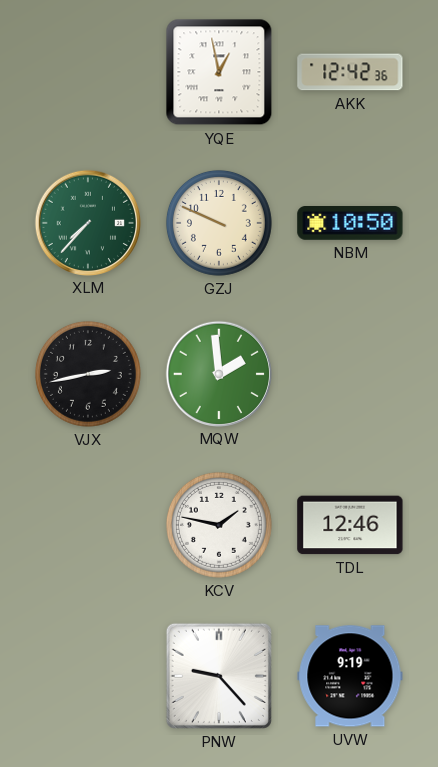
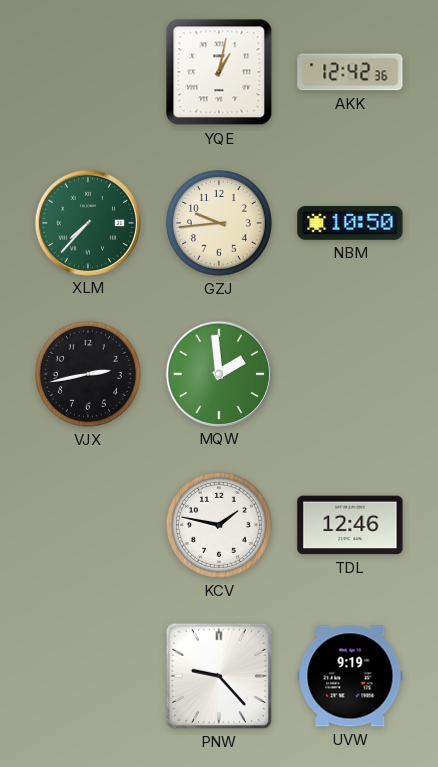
YQE: 12:58 -> 1:02 (219, 72)
GZJ: 9:49 -> 9:44 (219, 223)
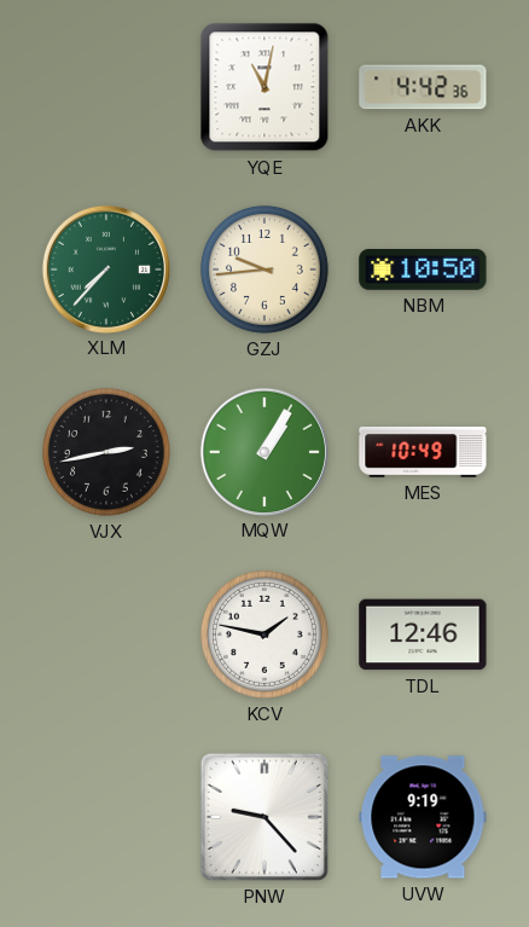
YQE: 1:02 -> 11:02 (264, 87)
AKK: 12:42 -> 4:42 (423, 87)
MQW: 1:59 -> 1:05 (263, 451)
MES: none -> 10:49 (423, 453)
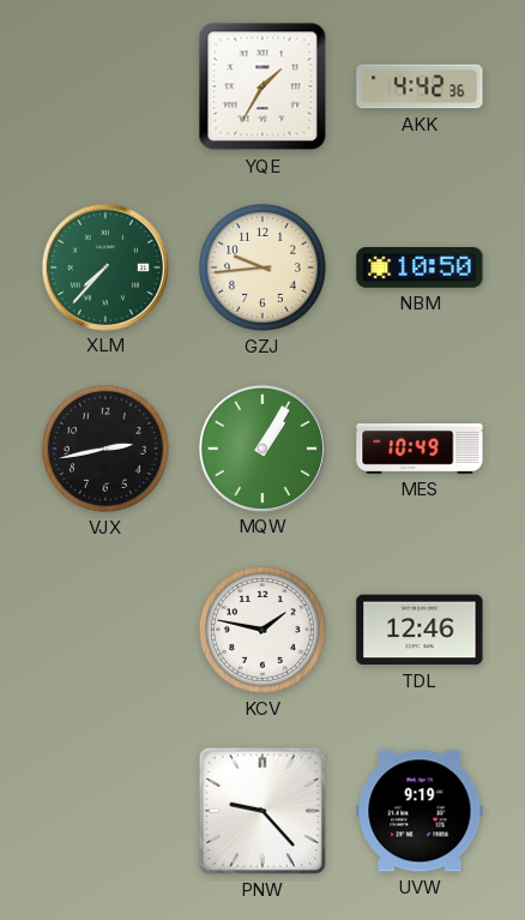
YQE: 11:02 -> 1:35 (262, 86)
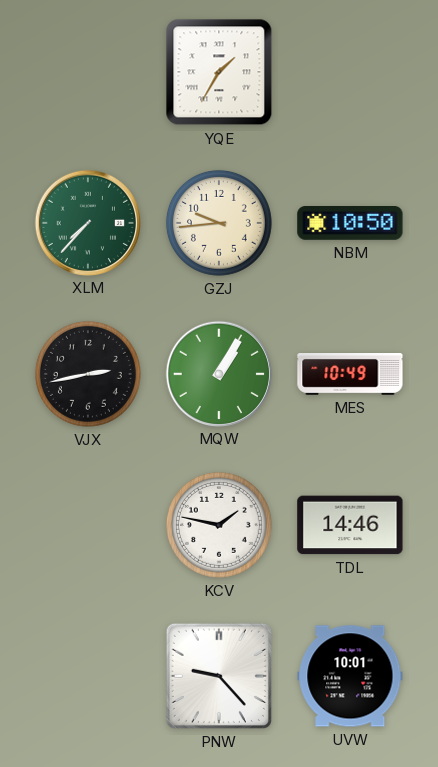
AKK: 4:42 -> none (420, 86)
TDL: 12:46 -> 14:46 (350, 525)
UVW: 9:19 -> 10:01 (350, 676)
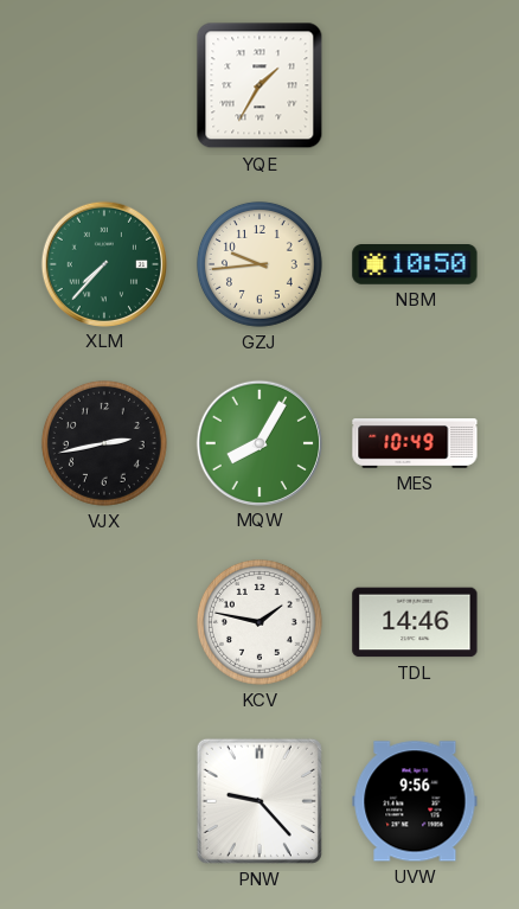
MQW: 1:05 -> 8:05 (258, 442)
UVW: 10:01 -> 9:56 (415, 801)
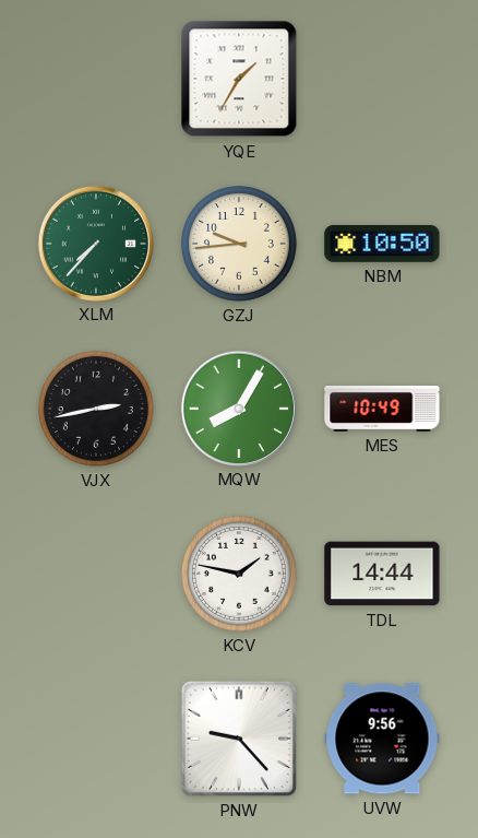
TDL: 14:46 -> 14:44 (382, 574)
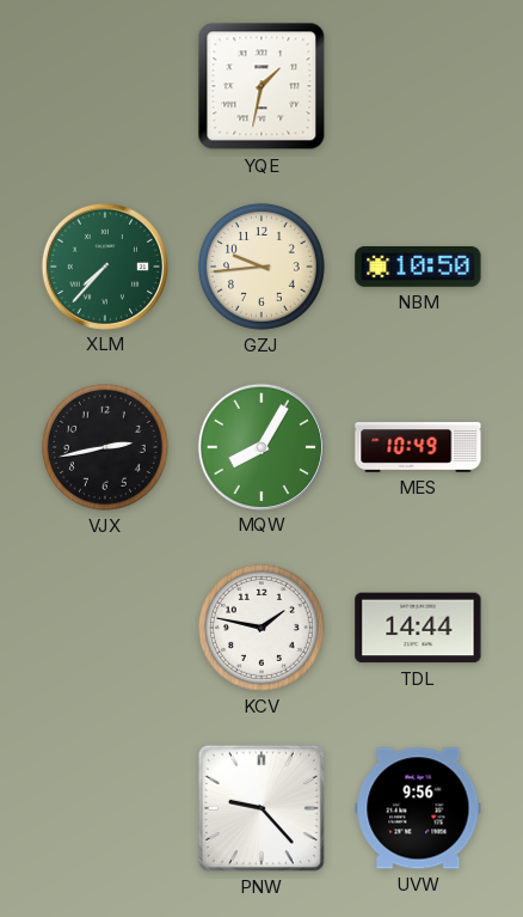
YQE: 1:35 -> 1:32 (261, 86)
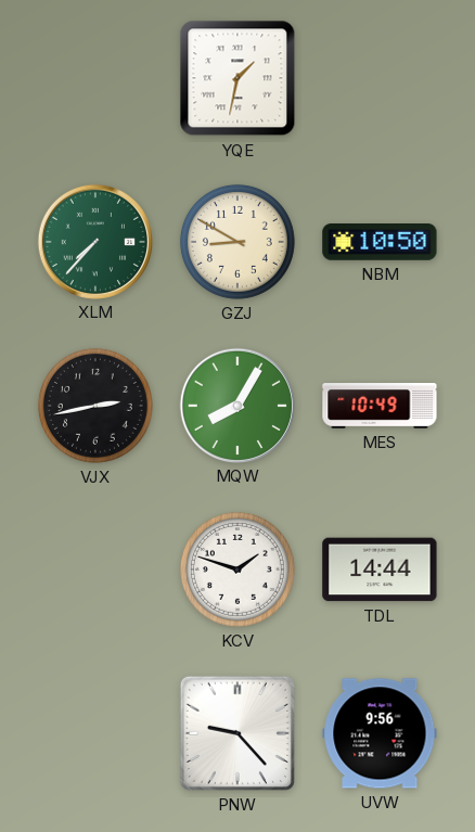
GZJ: 9:44 -> 8:50 (237, 242)
KCV: 1:47 -> 1:48 (237, 569)
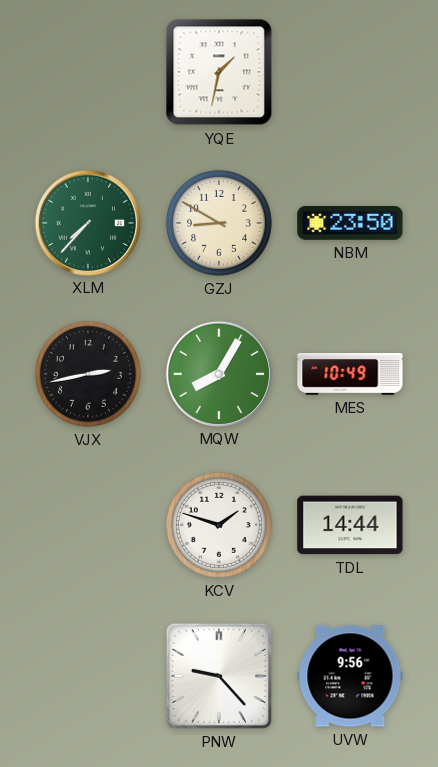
NBM: 10:50 -> 23:50 (350, 224)
